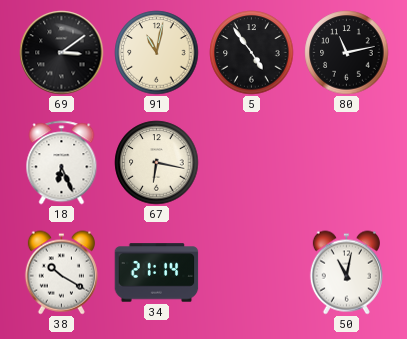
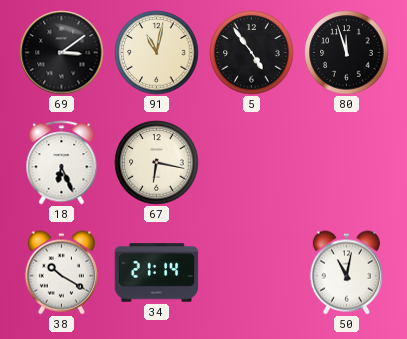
80: 11:13 -> 11:57 (347, 53)
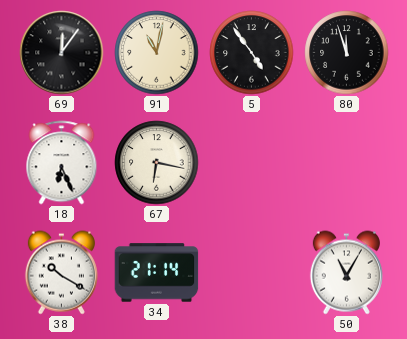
69: 3:09 -> 12:06 (62, 53)
50: 11:02 -> 11:05 (346, 273)
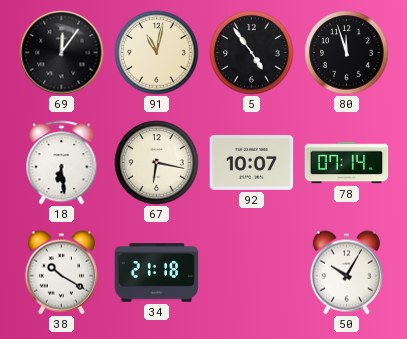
18: 6:26 -> 6:29 (62, 163)
92: none -> 10:07 (252, 163)
78: none -> 07:14 (347, 163)
34: 21:14 -> 21:18 (157, 273)
50: 11:05 -> 10:05 (346, 273)
